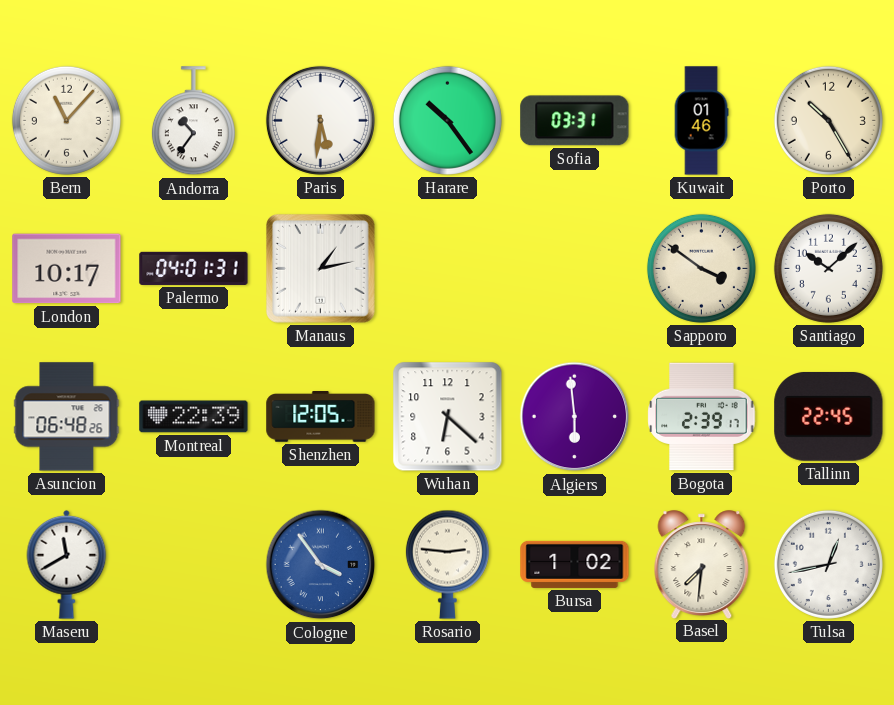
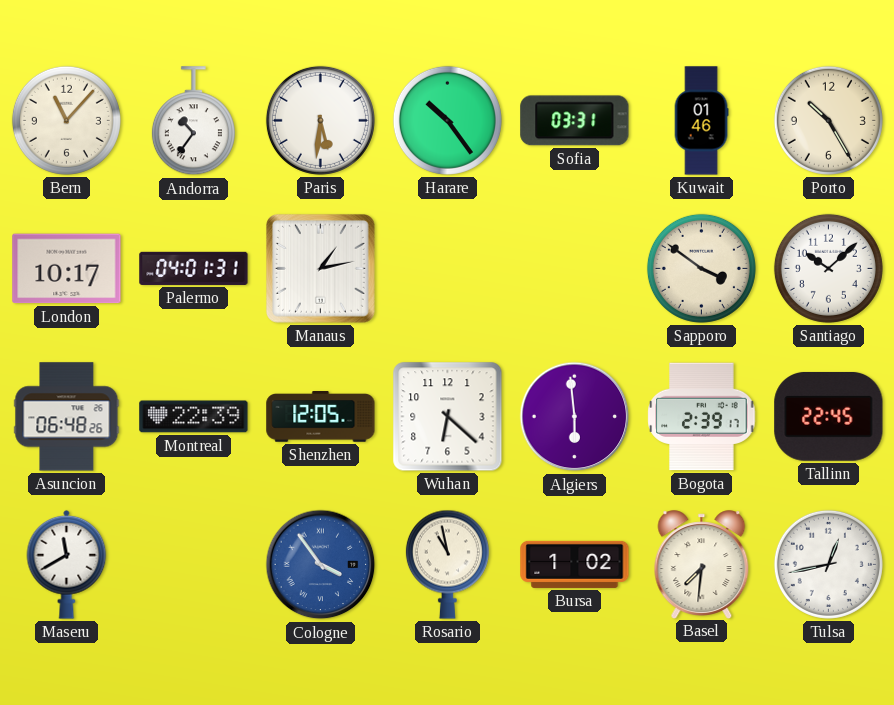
Rosario: 2:46 -> 10:58 (447, 564)
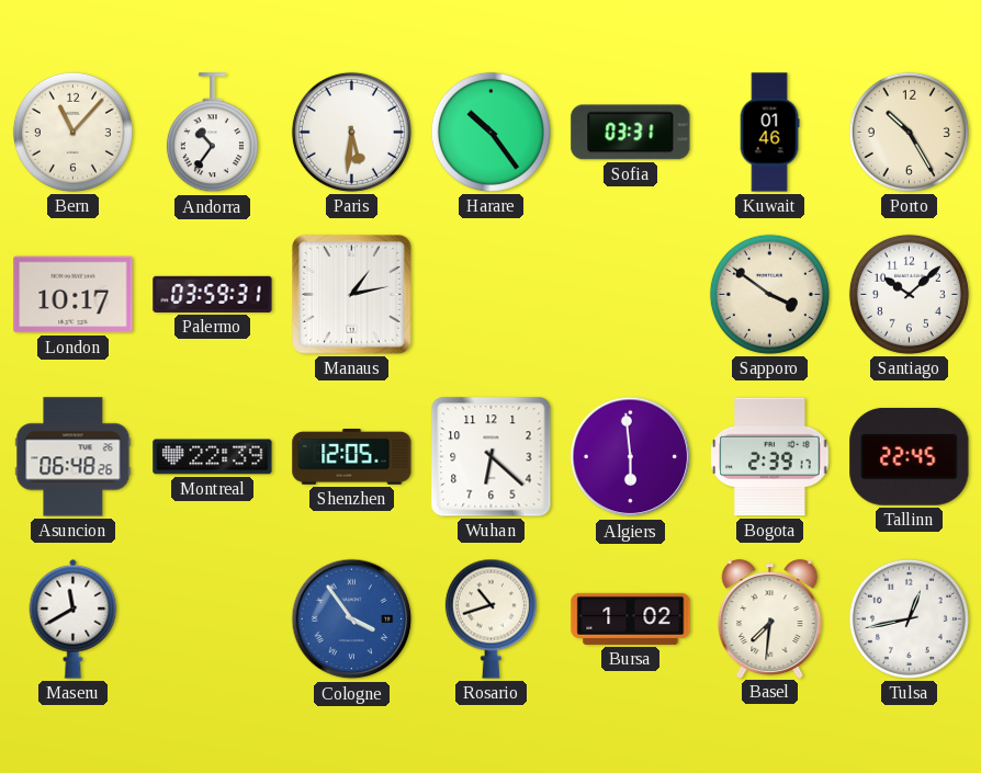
Palermo: 04:01 -> 03:59 (213, 294)
Rosario: 10:58 -> 10:42 (490, 618)
